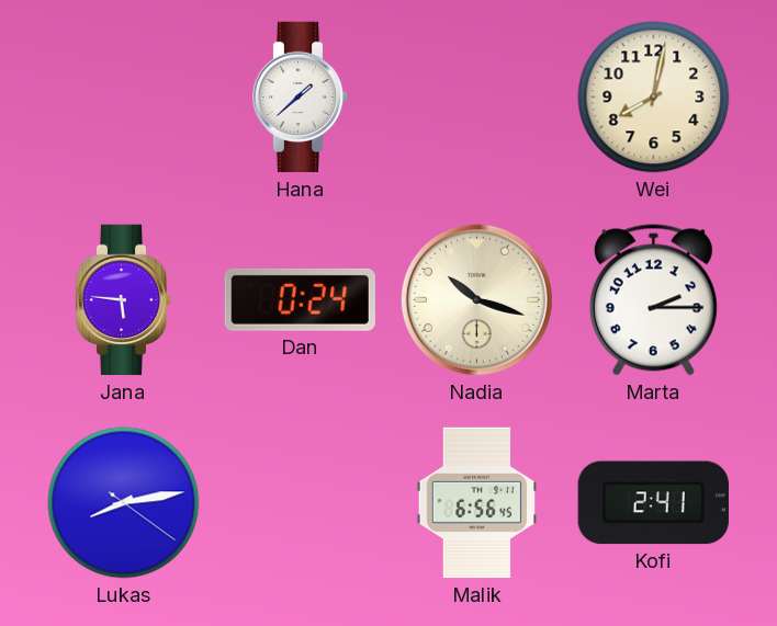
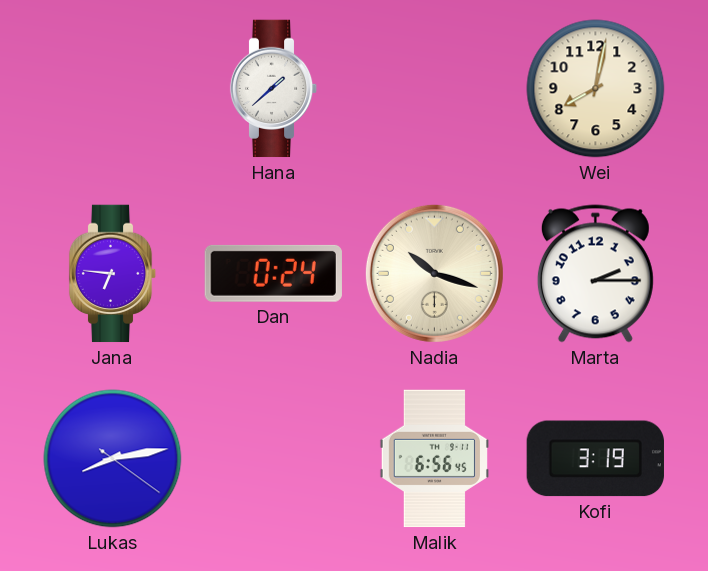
Jana: 5:46 -> 6:46 (113, 274)
Kofi: 2:41 -> 3:19 (595, 459)
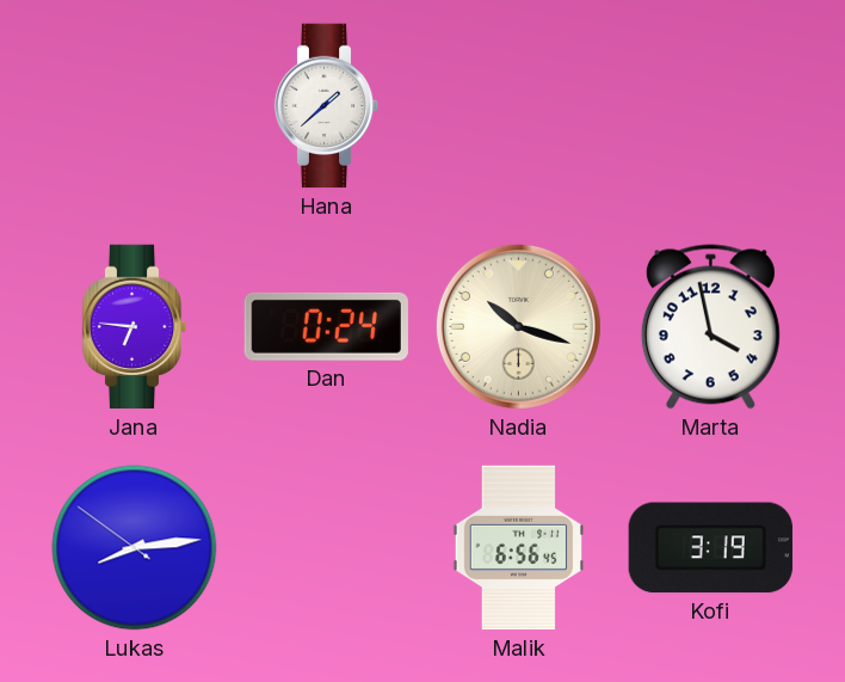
Wei: 8:02 -> none (596, 89)
Marta: 2:15 -> 3:58 (710, 327)
Lukas: 8:13:21 -> 8:13:51 (135, 548)
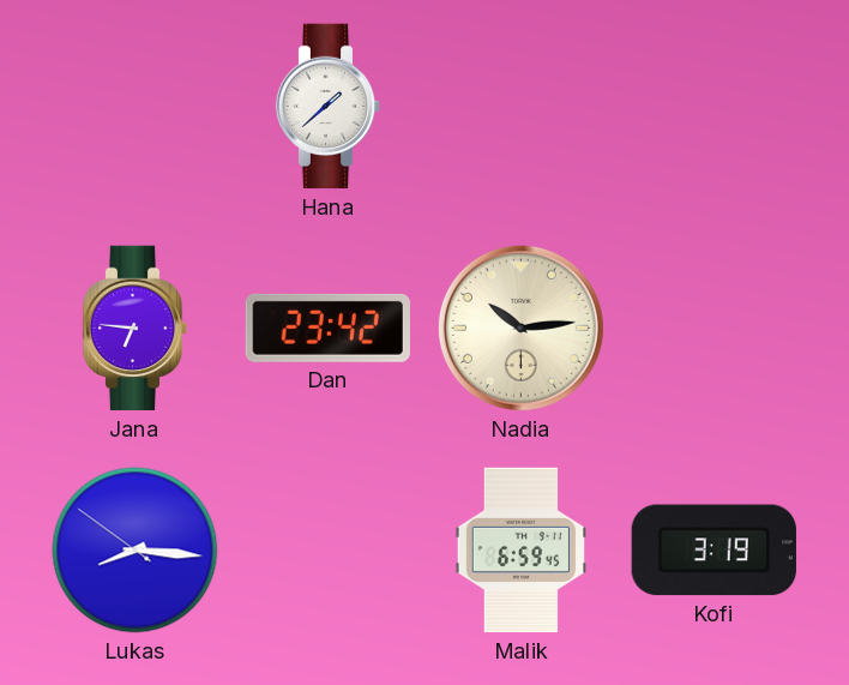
Dan: 0:24 -> 23:42 (327, 328)
Nadia: 10:18 -> 10:14 (520, 328)
Marta: 3:58 -> none (710, 327)
Lukas: 8:13 -> 8:15 (136, 551)
Malik: 6:56 -> 6:59 (520, 551)
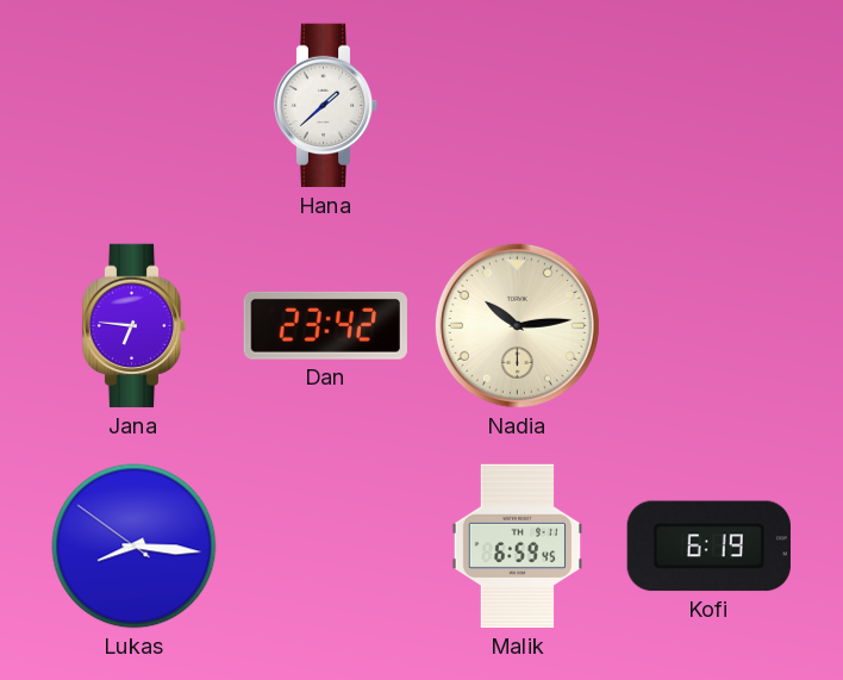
Kofi: 3:19 -> 6:19 (708, 547)
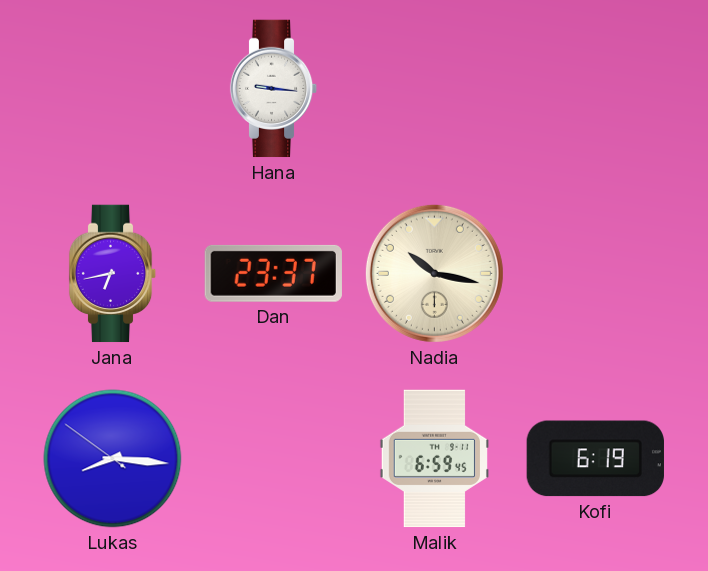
Hana: 1:38 -> 9:16 (274, 89)
Jana: 6:46 -> 6:43 (113, 274)
Dan: 23:42 -> 23:37 (273, 273)
Nadia: 10:14 -> 10:17 (434, 273)
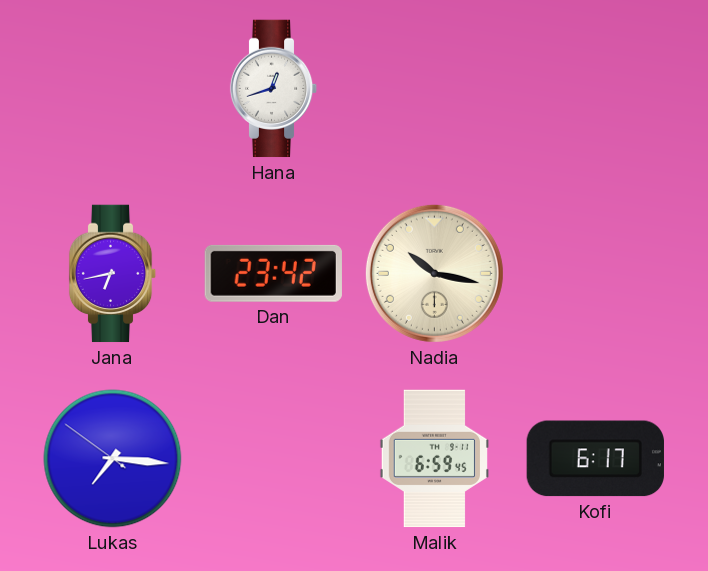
Hana: 9:16 -> 12:42 (274, 89)
Dan: 23:37 -> 23:42 (273, 273)
Lukas: 8:15 -> 7:15 (113, 459)
Kofi: 6:19 -> 6:17 (595, 459)
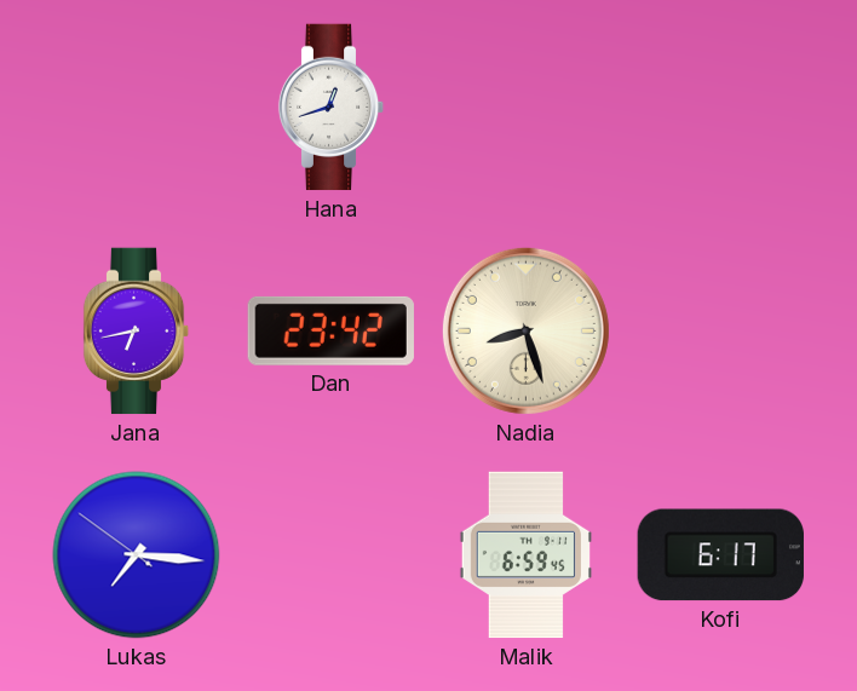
Nadia: 10:17 -> 8:27 (525, 330)
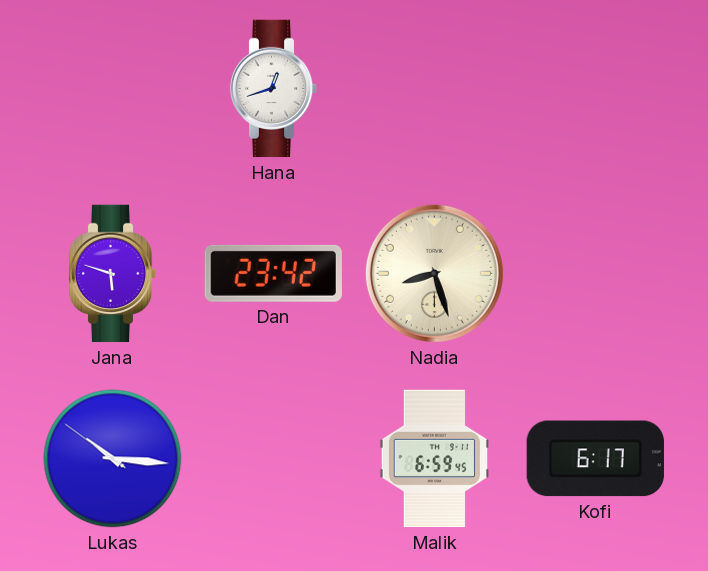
Jana: 6:43 -> 5:48 (113, 274)
Lukas: 7:15 -> 10:15 (113, 459)
